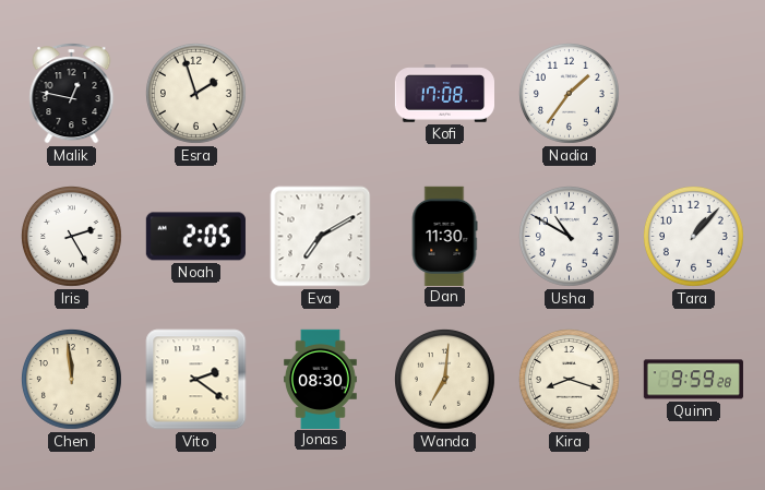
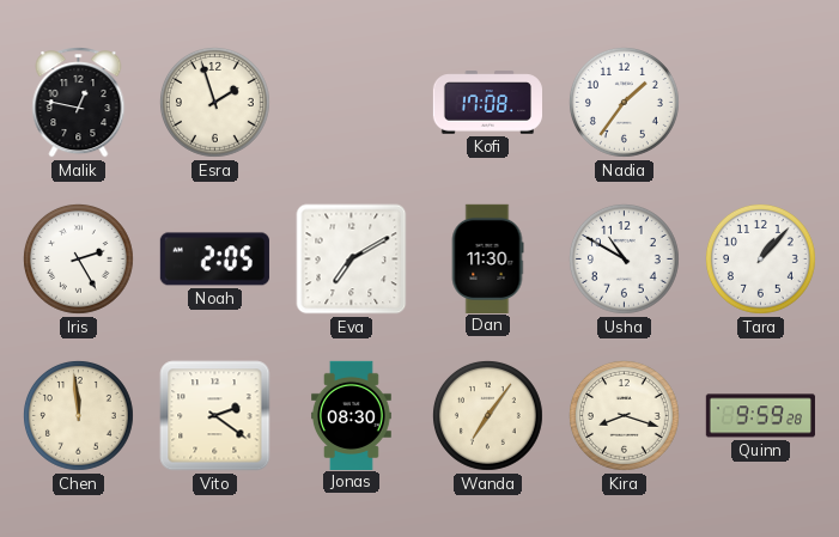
Wanda: 7:01 -> 7:06 (488, 416)
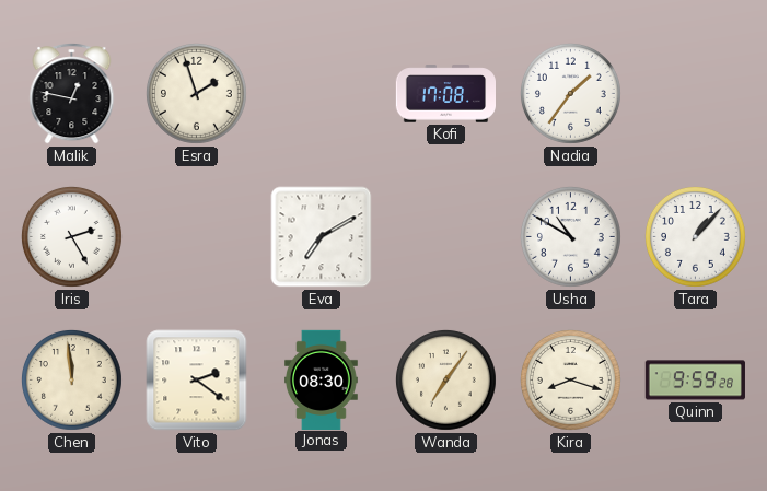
Noah: 2:05 -> none (214, 260)
Dan: 11:30 -> none (487, 258)
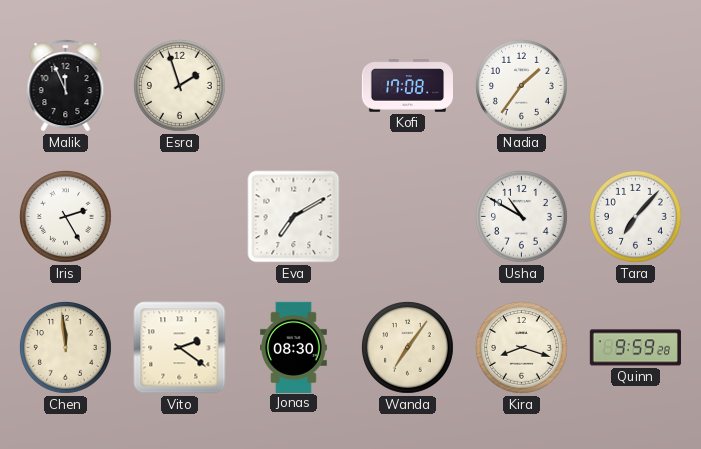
Malik: 12:47 -> 11:56 (66, 86)
Tara: 1:07 -> 7:07 (636, 217)
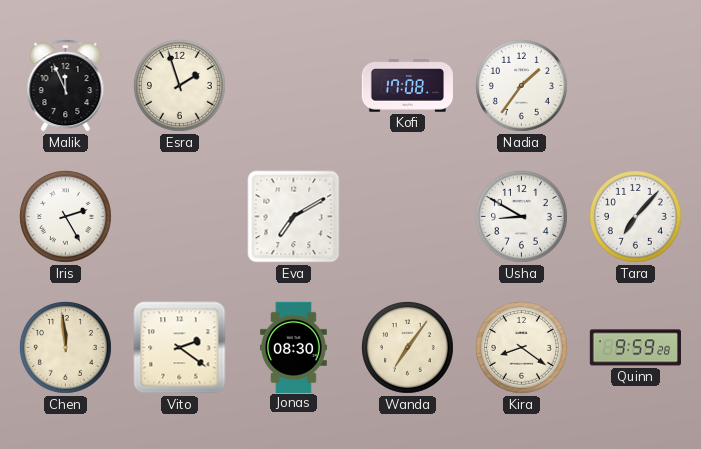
Usha: 10:50 -> 8:50 (522, 217)
Kira: 8:18 -> 8:21 (522, 348)
